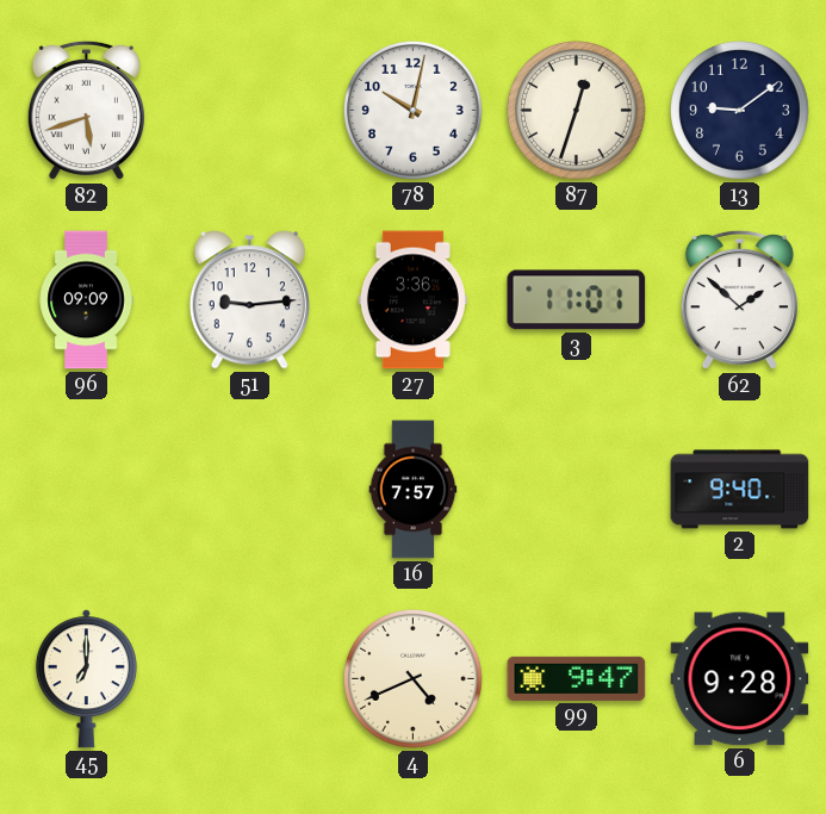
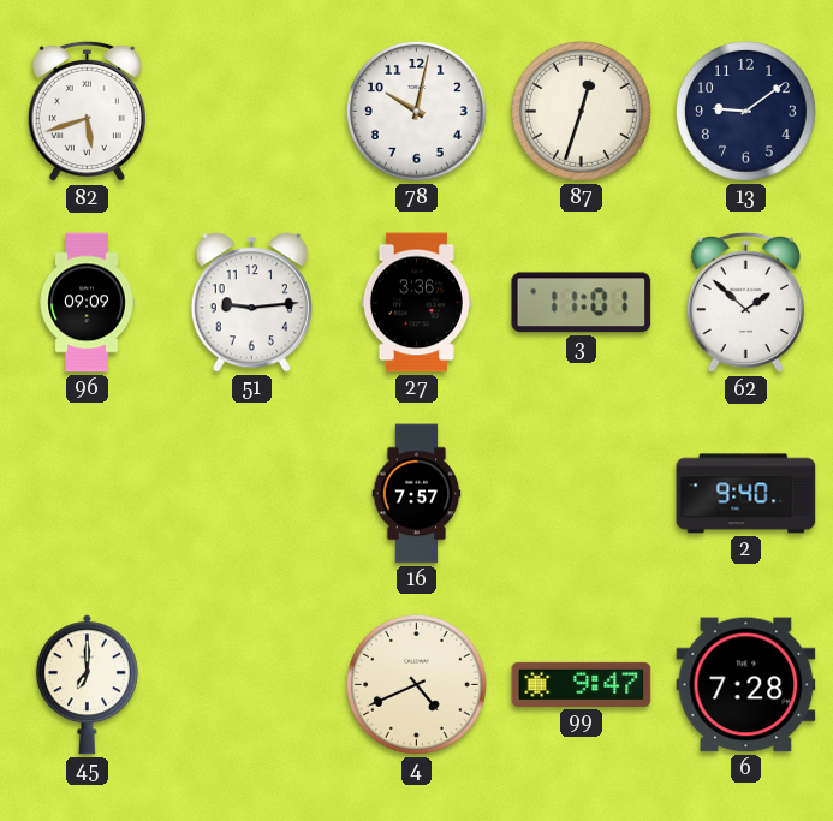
6: 9:28 -> 7:28 (746, 685)
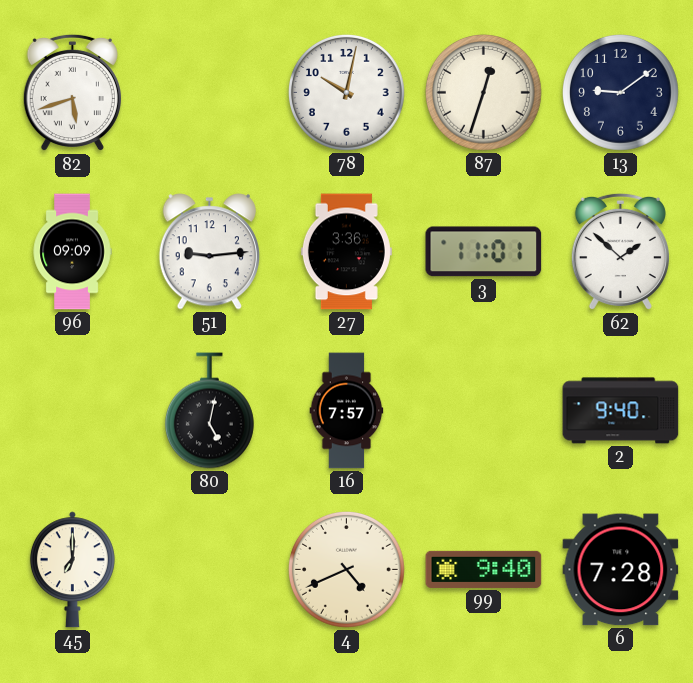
80: none -> 5:02 (209, 411)
99: 9:47 -> 9:40 (484, 569)
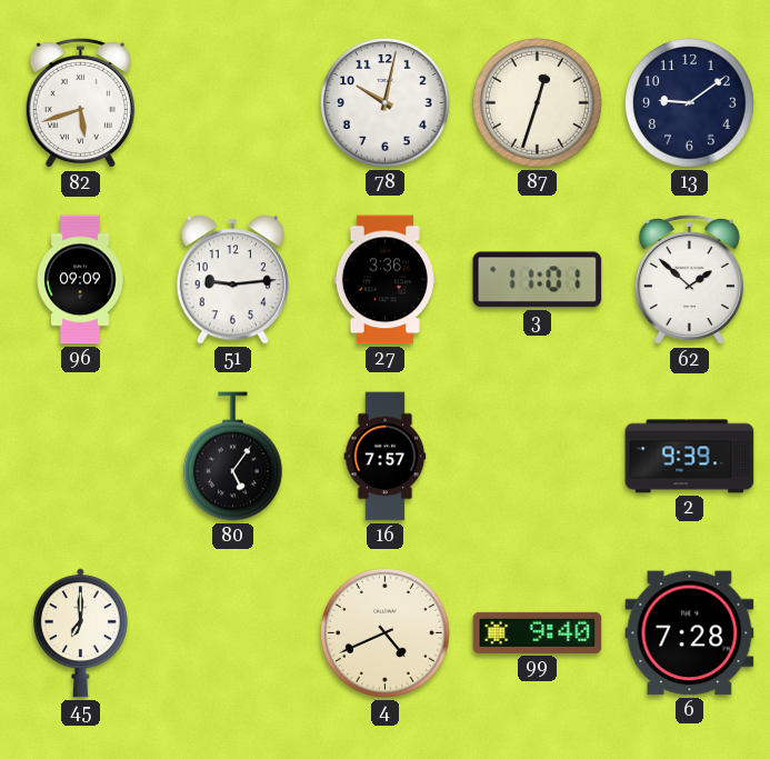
80: 5:02 -> 5:06 (232, 457)
2: 9:40 -> 9:39 (690, 457)
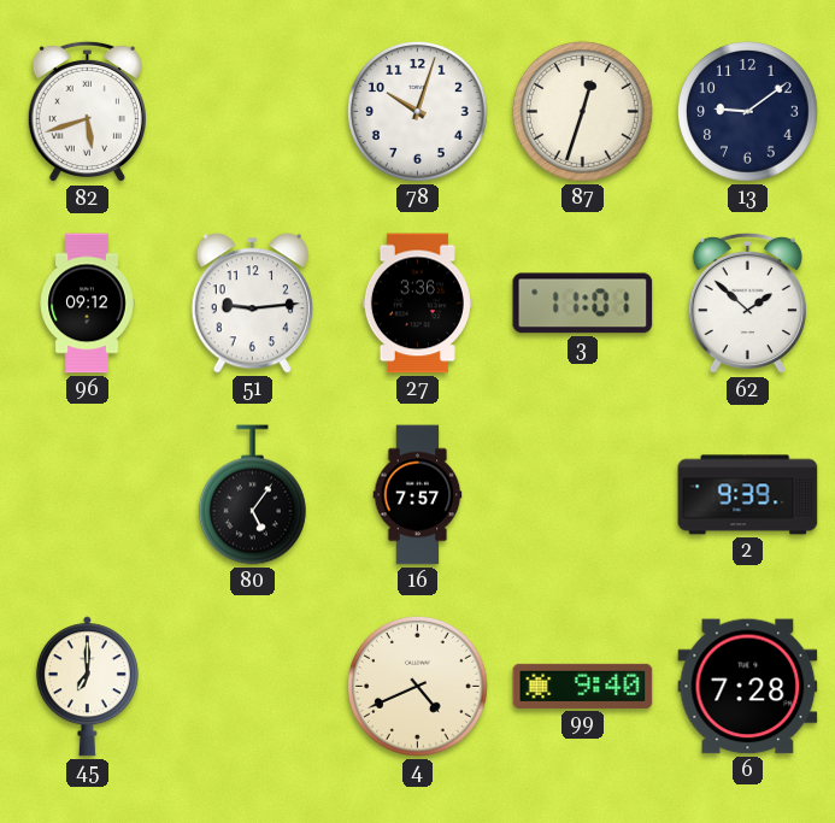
78: 10:02 -> 10:03 (418, 112)
96: 09:09 -> 09:12 (87, 304)
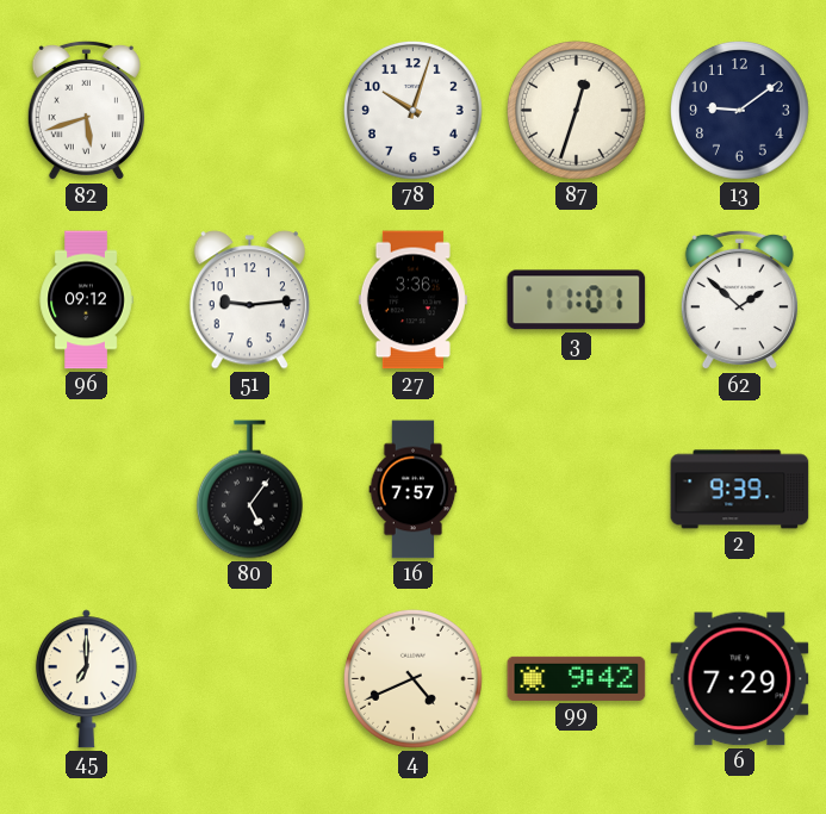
99: 9:40 -> 9:42 (577, 678)
6: 7:28 -> 7:29 (740, 679)
